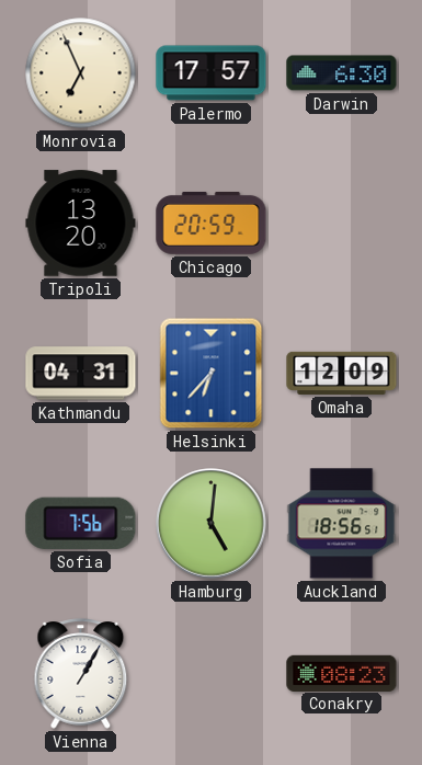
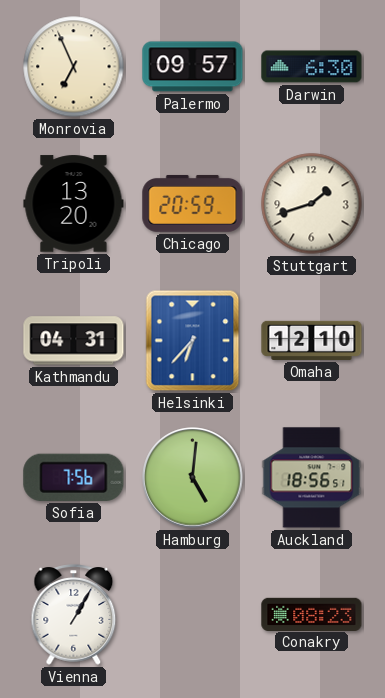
Palermo: 17:57 -> 09:57 (193, 67)
Stuttgart: none -> 1:42 (312, 204)
Omaha: 12:09 -> 12:10 (312, 340)
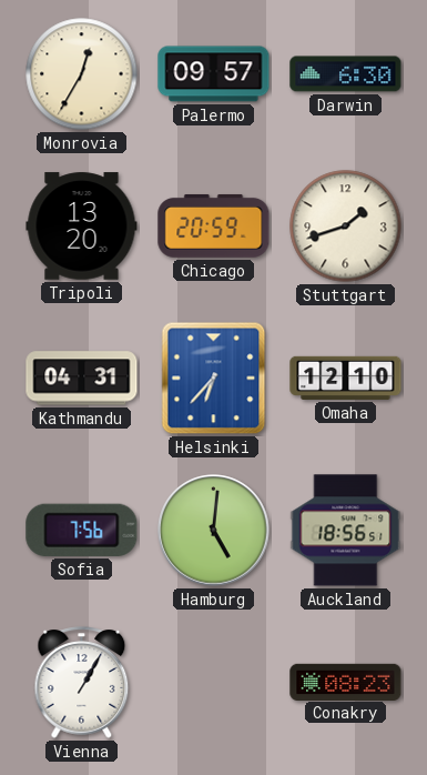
Monrovia: 6:56 -> 12:35 (82, 74)
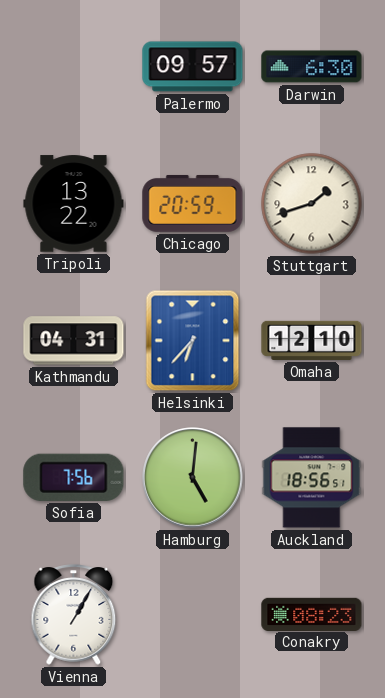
Monrovia: 12:35 -> none (82, 74)
Tripoli: 13:20 -> 13:22 (74, 204)
